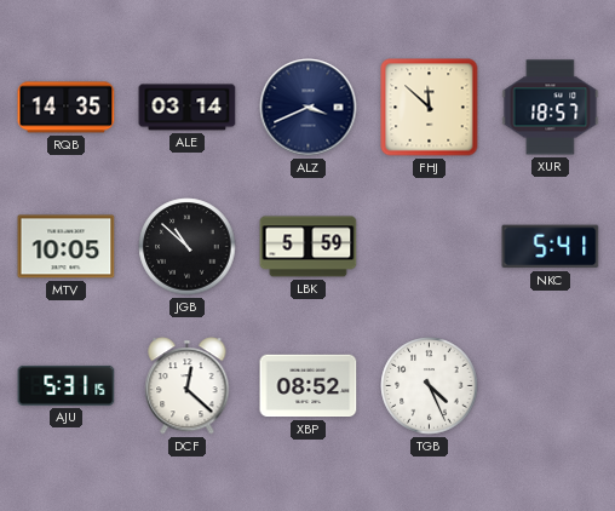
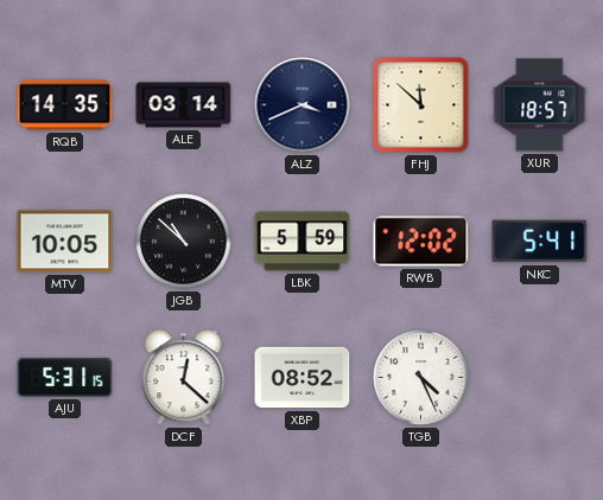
RWB: none -> 12:02 (421, 242)
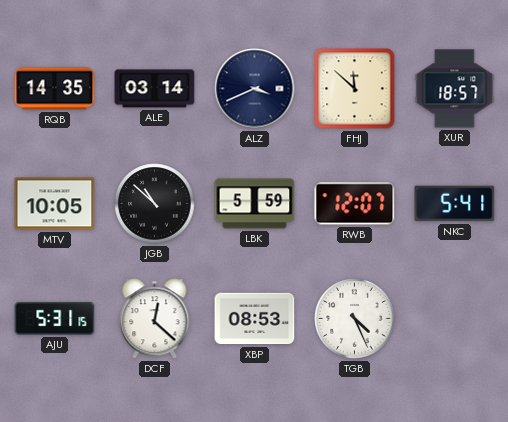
RWB: 12:02 -> 12:07 (355, 204)
XBP: 08:52 -> 08:53 (255, 319)
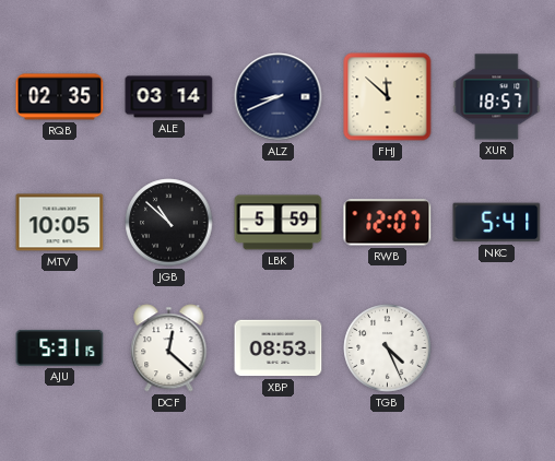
RQB: 14:35 -> 02:35 (60, 97)
ALZ: 3:41 -> 8:41 (279, 97)
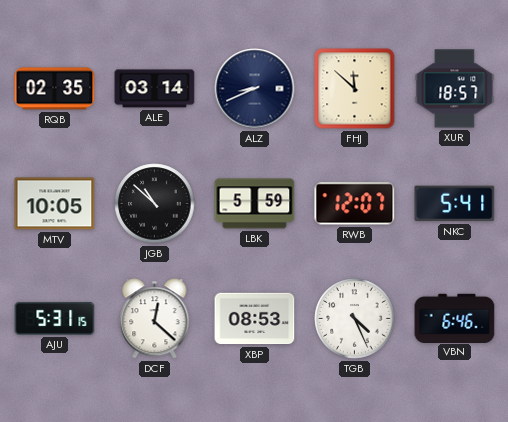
VBN: none -> 6:46 (455, 318)
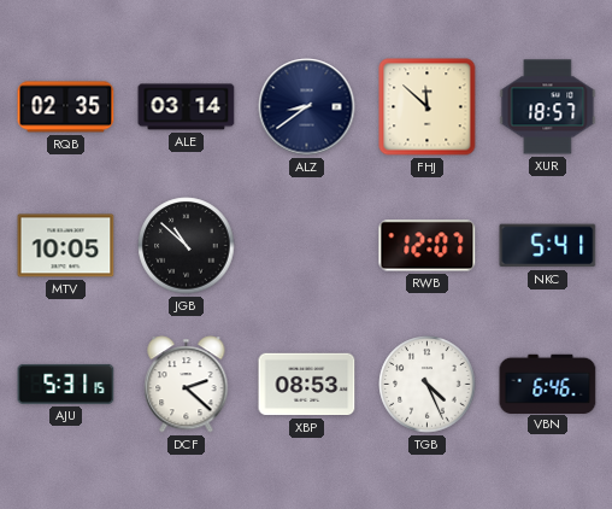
ALZ: 8:41 -> 8:39 (307, 107)
LBK: 5:59 -> none (255, 204)
DCF: 12:22 -> 2:22 (187, 385)
